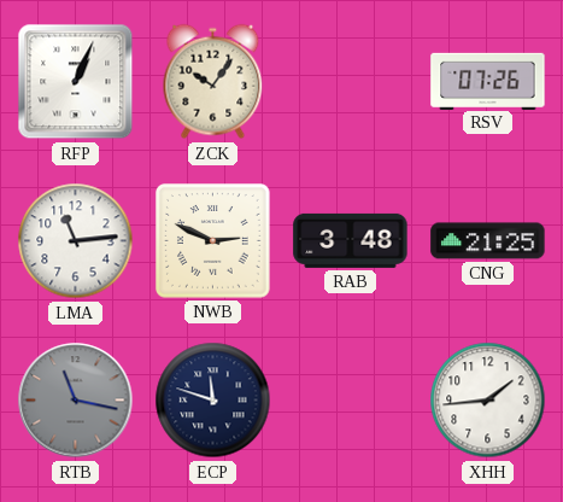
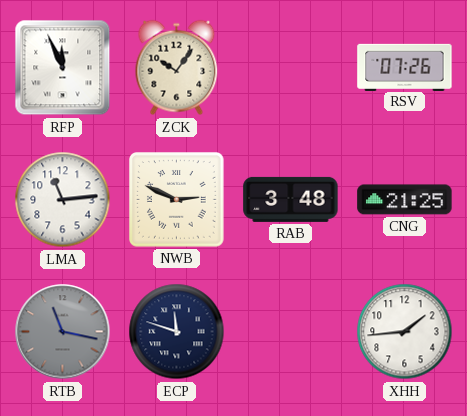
RFP: 1:04 -> 11:56 (63, 68)
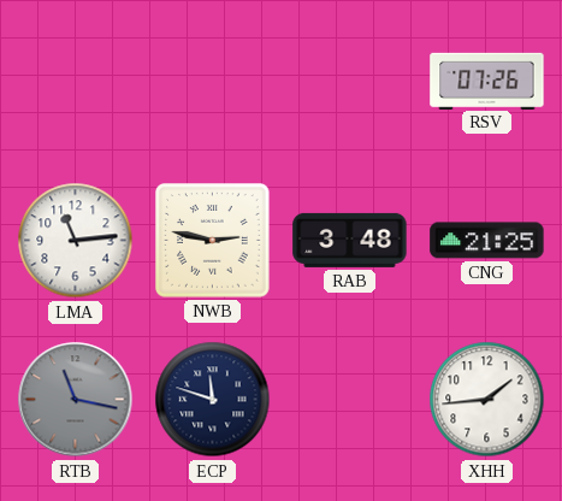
RFP: 11:56 -> none (63, 68)
ZCK: 10:06 -> none (177, 68)
NWB: 2:49 -> 2:47 (213, 241)
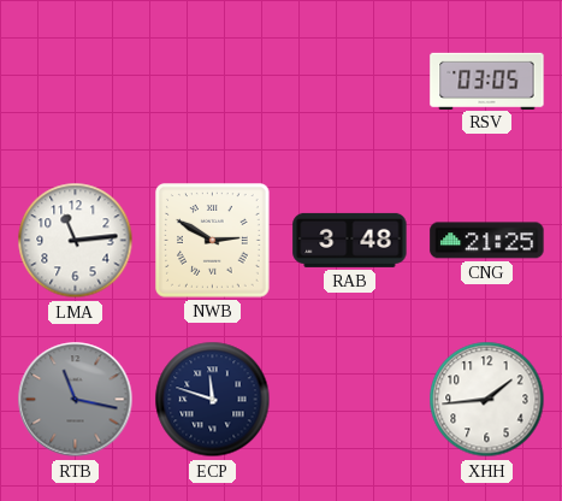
RSV: 07:26 -> 03:05 (487, 81)
NWB: 2:47 -> 2:50 (213, 241)
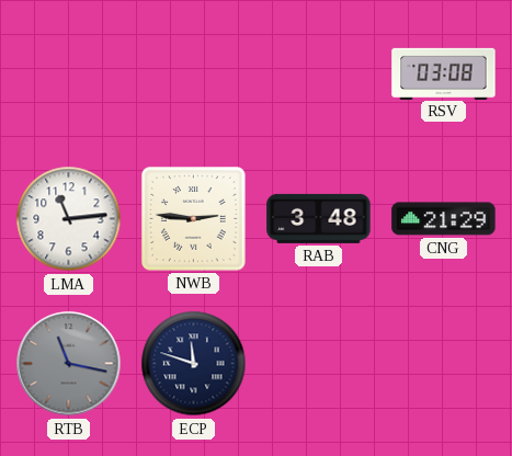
RSV: 03:05 -> 03:08 (444, 73)
NWB: 2:50 -> 2:46 (194, 219)
CNG: 21:25 -> 21:29 (444, 219)
XHH: 1:44 -> none (487, 400)
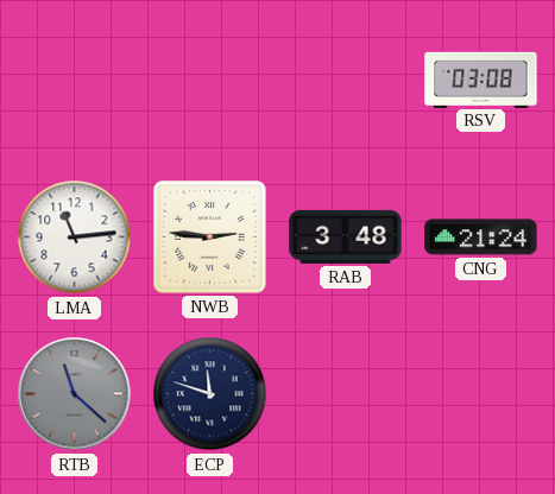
CNG: 21:29 -> 21:24 (481, 237)
RTB: 11:17 -> 11:22 (75, 394)
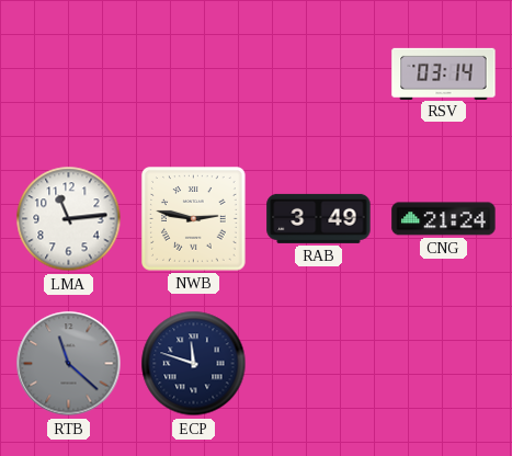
RSV: 03:08 -> 03:14 (444, 73)
NWB: 2:46 -> 2:47 (194, 219)
RAB: 3:48 -> 3:49 (319, 218)
